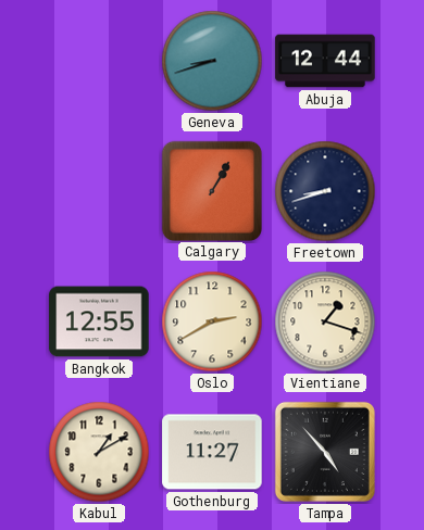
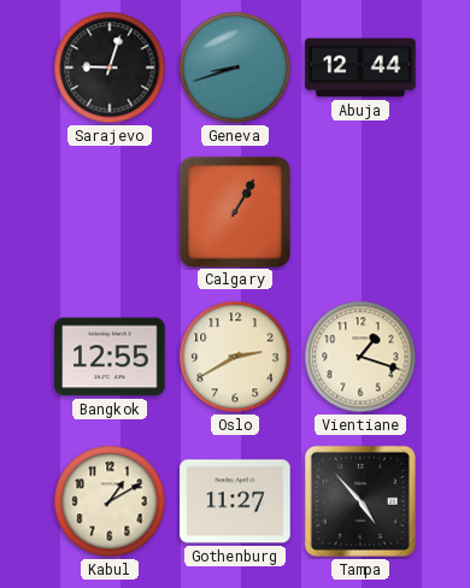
Sarajevo: none -> 9:03 (110, 67)
Freetown: 8:42 -> none (325, 191)
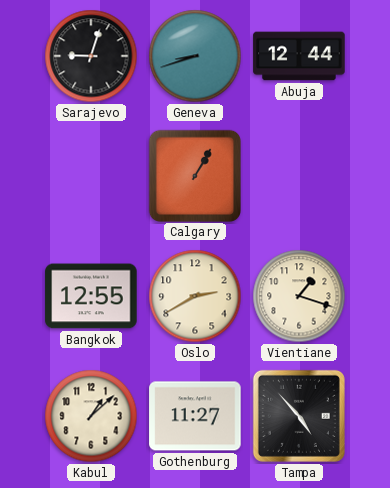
Kabul: 1:10 -> 1:08 (91, 416)
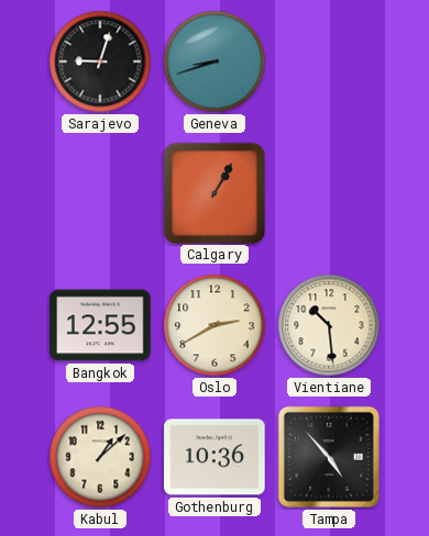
Abuja: 12:44 -> none (299, 56)
Vientiane: 1:18 -> 10:29 (329, 325)
Gothenburg: 11:27 -> 10:36 (215, 457)
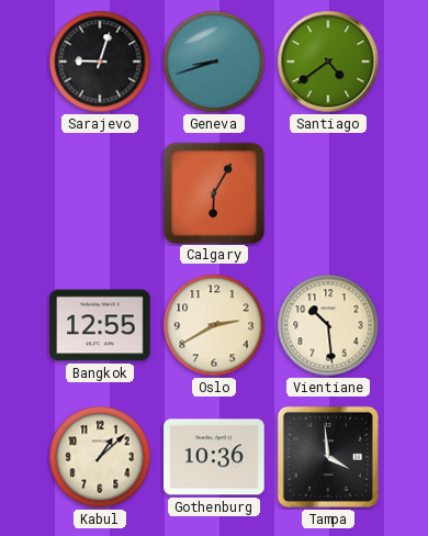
Santiago: none -> 4:39 (328, 62)
Calgary: 1:05 -> 6:05 (213, 192)
Tampa: 4:53 -> 3:59 (328, 457)
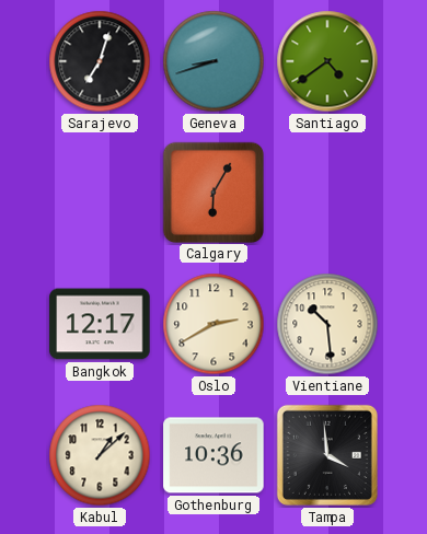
Sarajevo: 9:03 -> 7:03 (100, 61)
Bangkok: 12:55 -> 12:17 (100, 324)
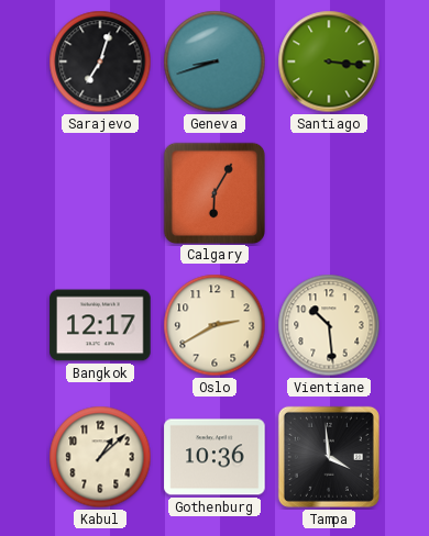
Santiago: 4:39 -> 3:16 (329, 62)
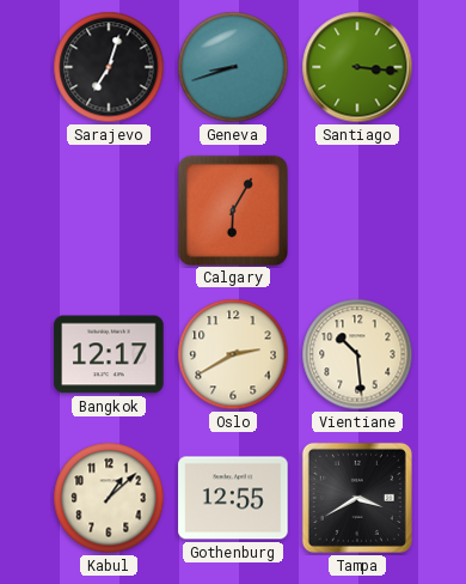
Gothenburg: 10:36 -> 12:55 (233, 498)
Tampa: 3:59 -> 3:40 (357, 498)
